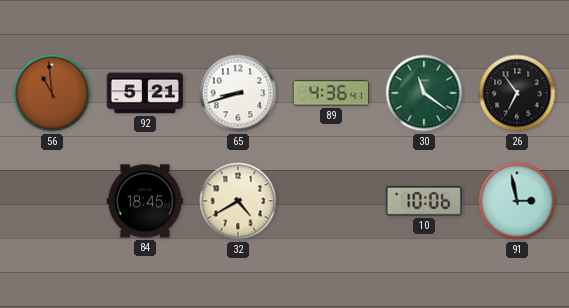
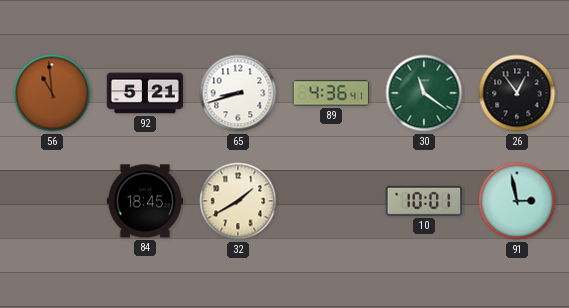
26: 6:54 -> 12:54 (517, 93)
32: 4:40 -> 1:40 (238, 201)
10: 10:06 -> 10:01 (423, 201)
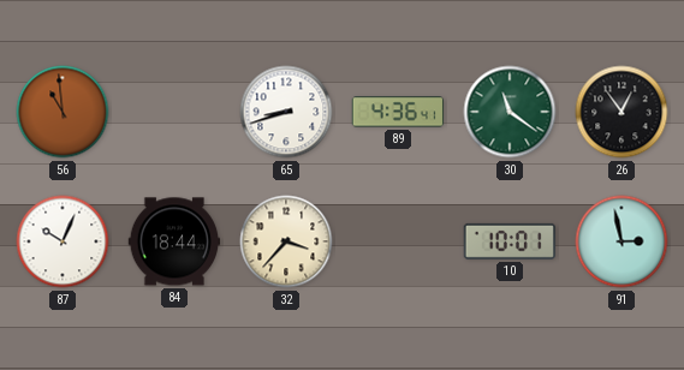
92: 5:21 -> none (145, 93)
87: none -> 10:04 (63, 241)
84: 18:45 -> 18:44 (174, 241)
32: 1:40 -> 3:37 (286, 241)
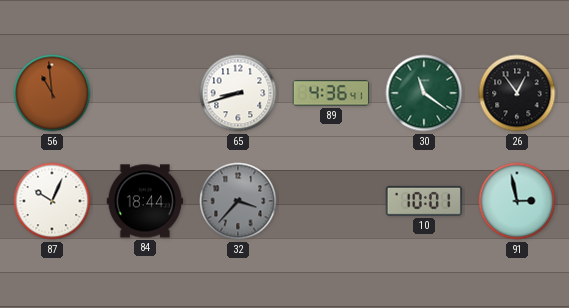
32 dial: cream -> grey (238, 201)
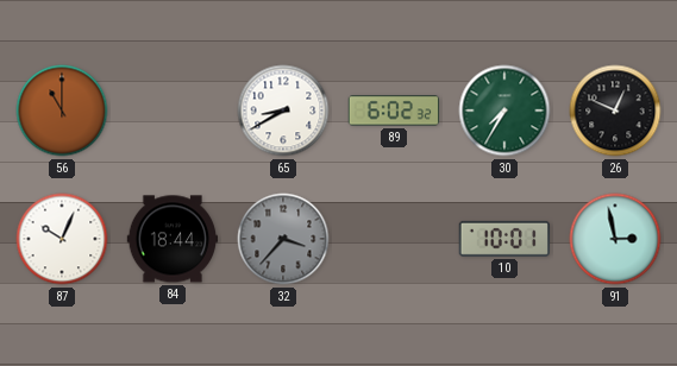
56: 10:59 -> 11:00 (62, 111)
65: 8:42 -> 8:40 (283, 111)
89: 4:36 -> 6:02 (394, 111)
30: 11:21 -> 7:35 (504, 111)
26: 12:54 -> 12:49 (615, 111)
